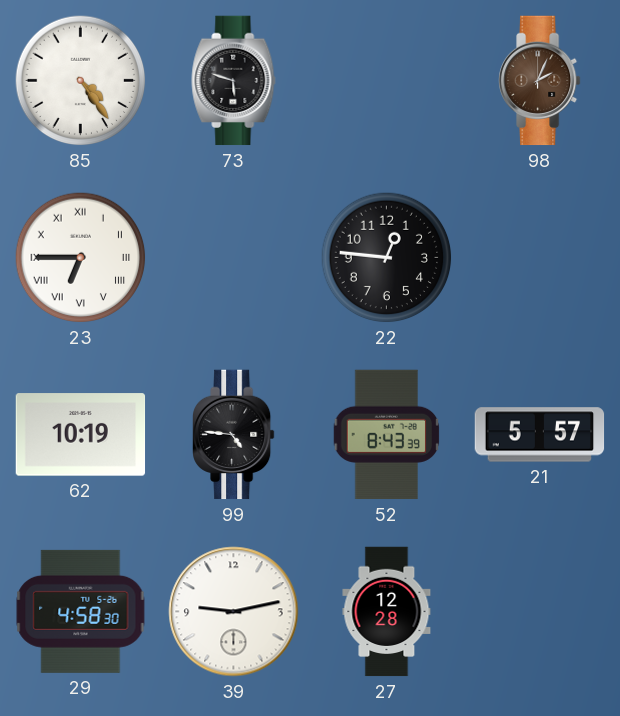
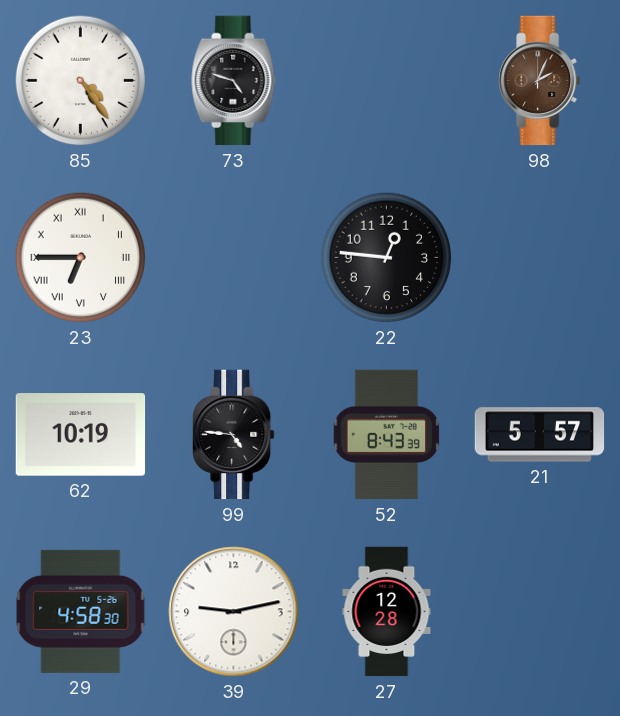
73: 5:48 -> 4:48 (234, 81)
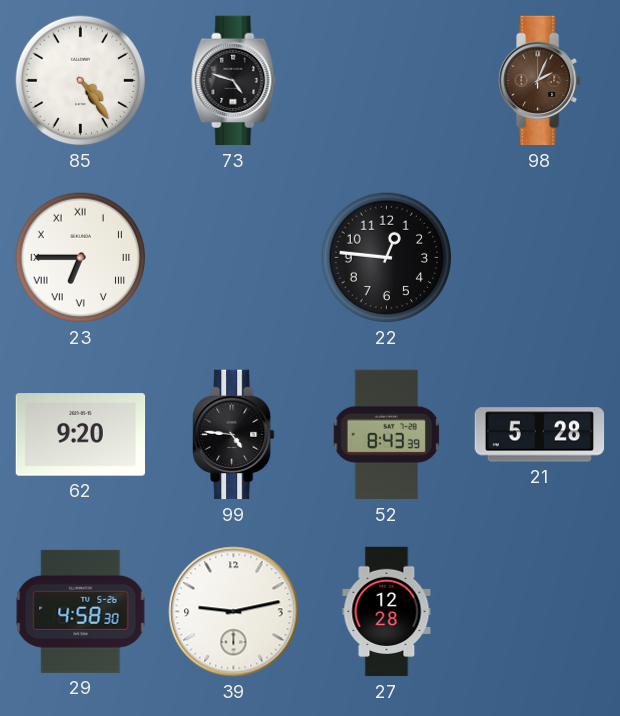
62: 10:19 -> 9:20 (81, 435)
21: 5:57 -> 5:28 (540, 435)
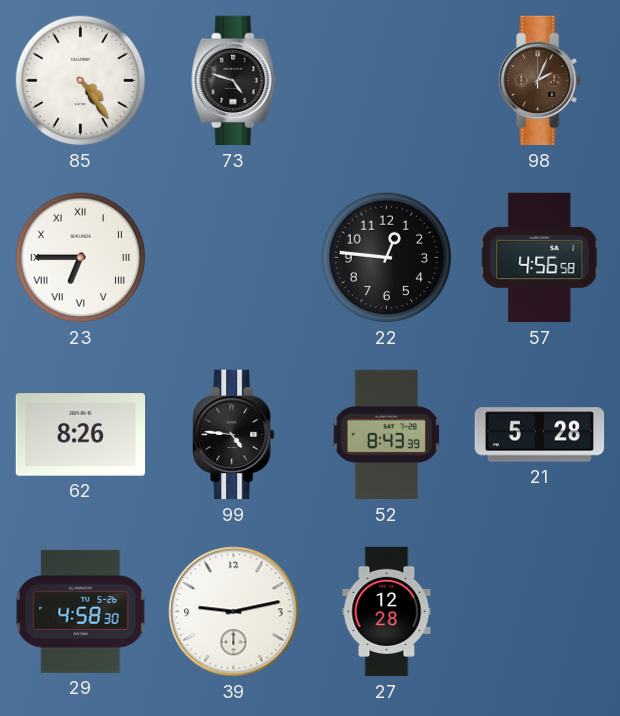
57: none -> 4:56 (540, 258)
62: 9:20 -> 8:26 (81, 435)
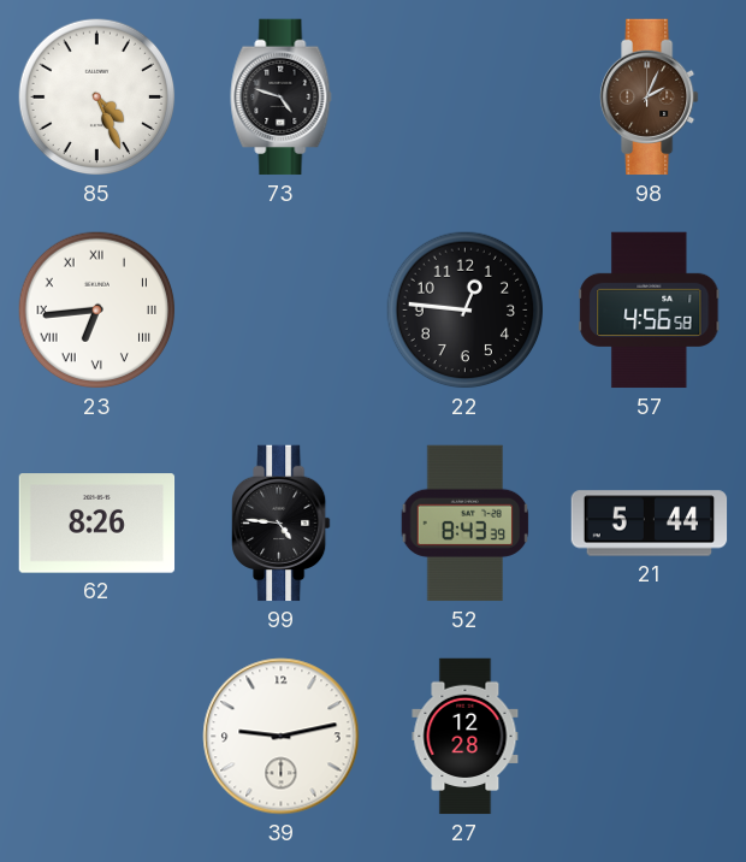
85: 4:24 -> 4:26 (97, 98)
23: 6:45 -> 6:44 (97, 311)
21: 5:28 -> 5:44 (650, 524)
29: 4:58 -> none (81, 611)
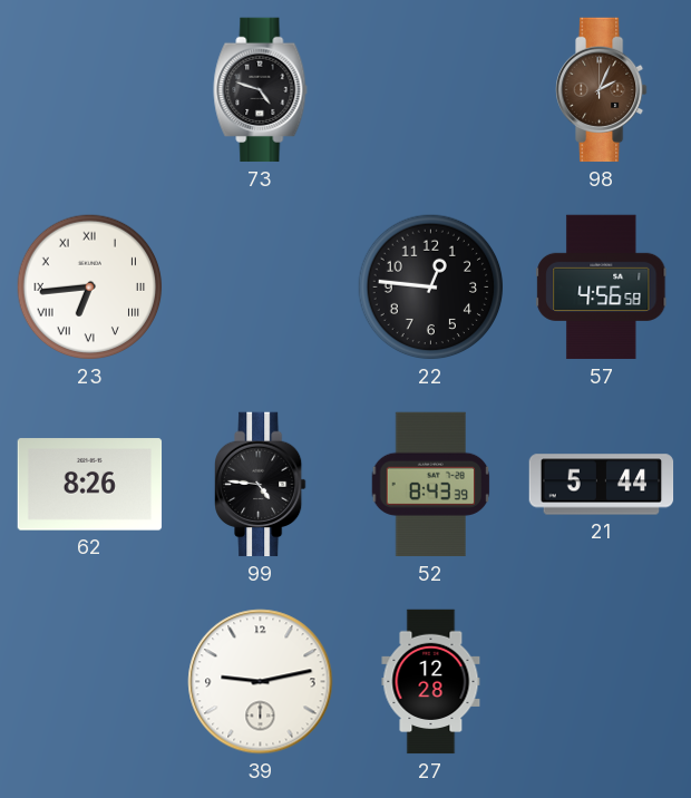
85: 4:26 -> none (97, 98)
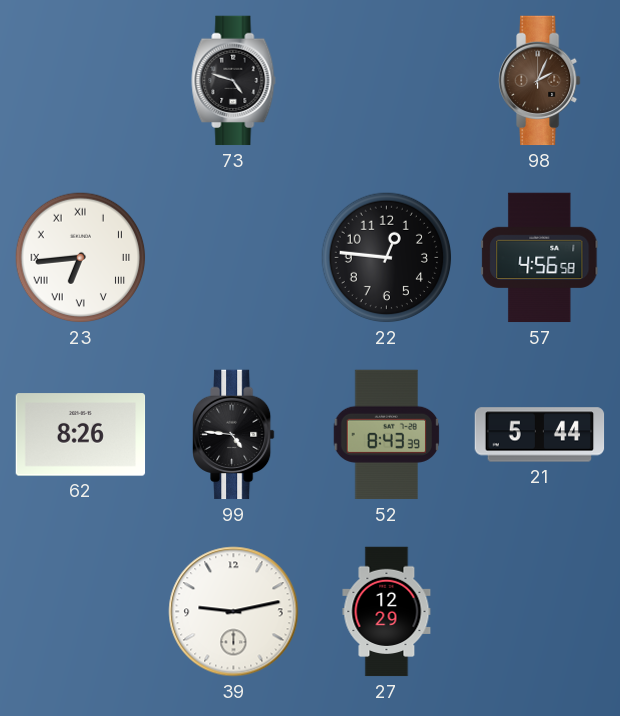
27: 12:28 -> 12:29 (387, 612)
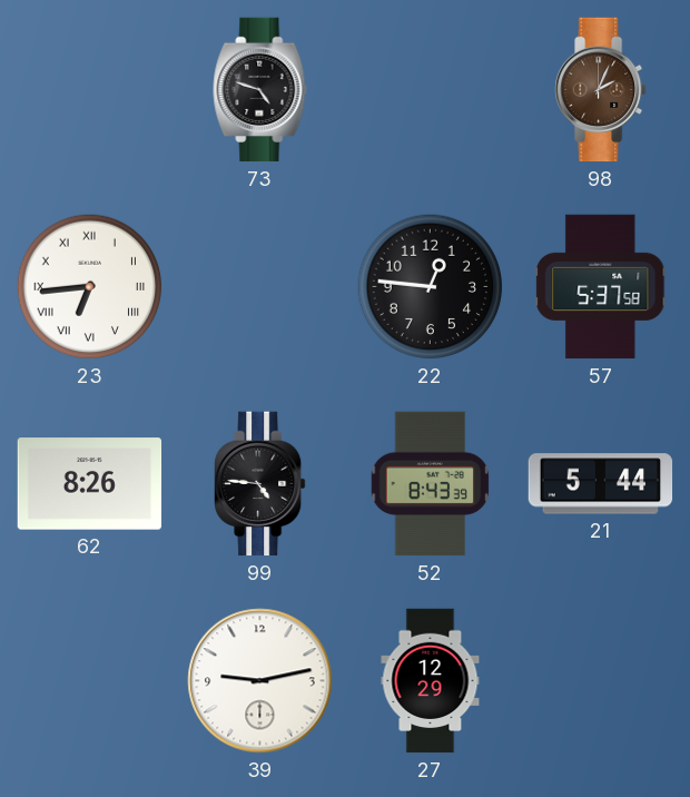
57: 4:56 -> 5:37 (601, 287)
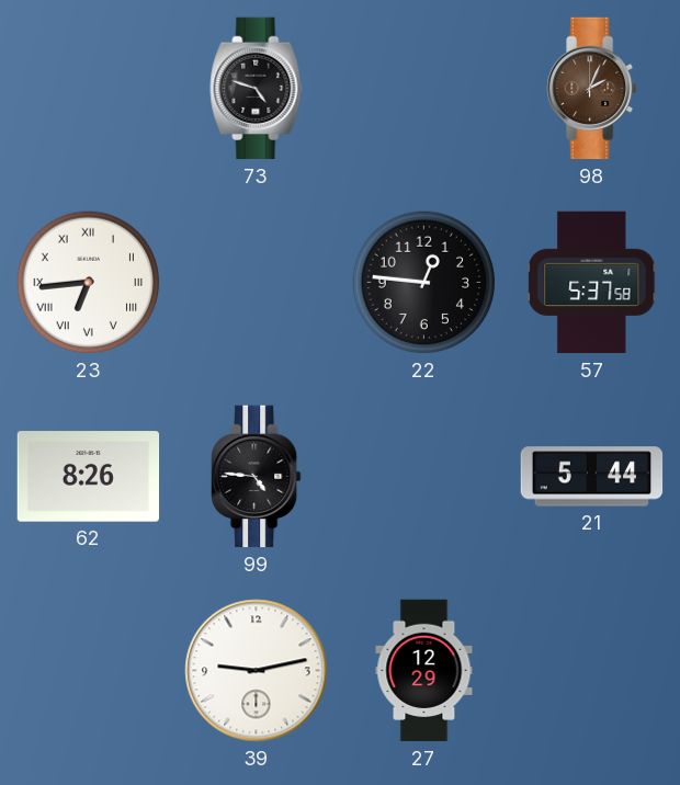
52: 8:43 -> none (431, 484)
